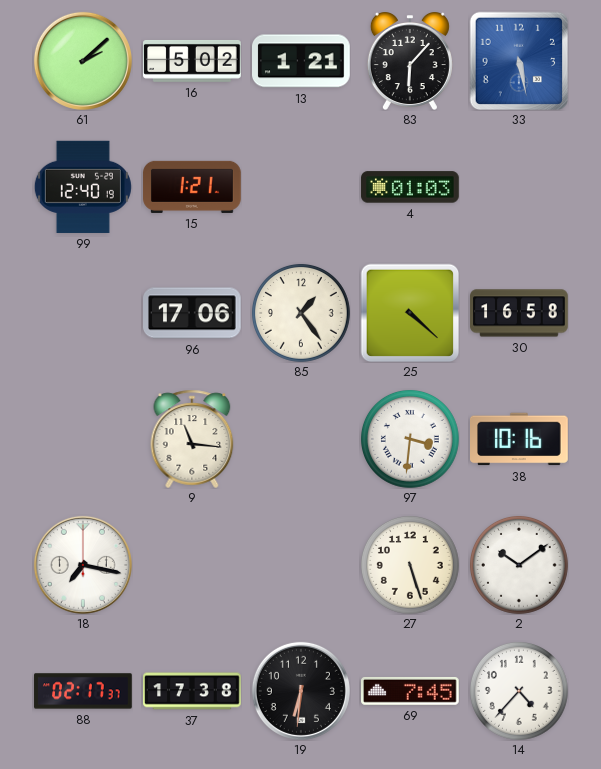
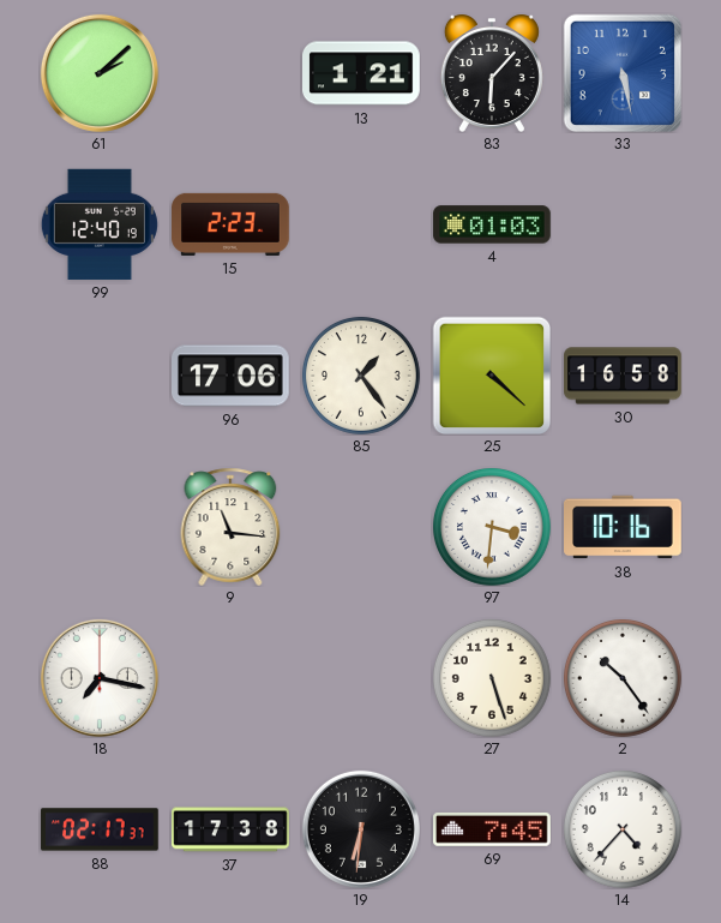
16: 5:02 -> none (192, 61)
15: 1:21 -> 2:23 (230, 224)
2: 10:09 -> 10:24 (623, 678)
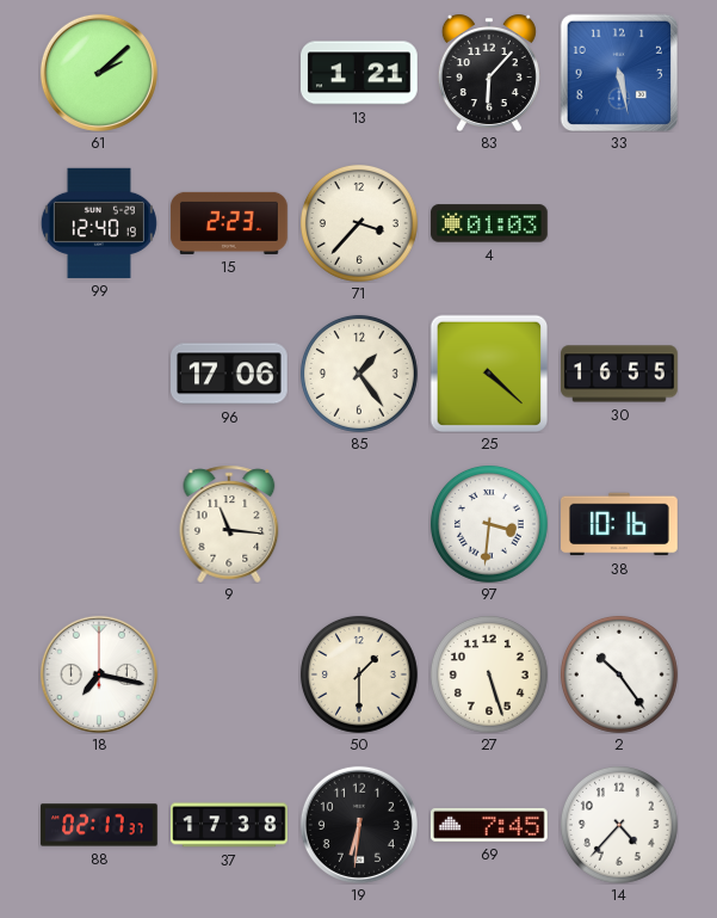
71: none -> 3:37 (359, 223)
30: 16:58 -> 16:55 (619, 374)
50: none -> 1:30 (359, 674)
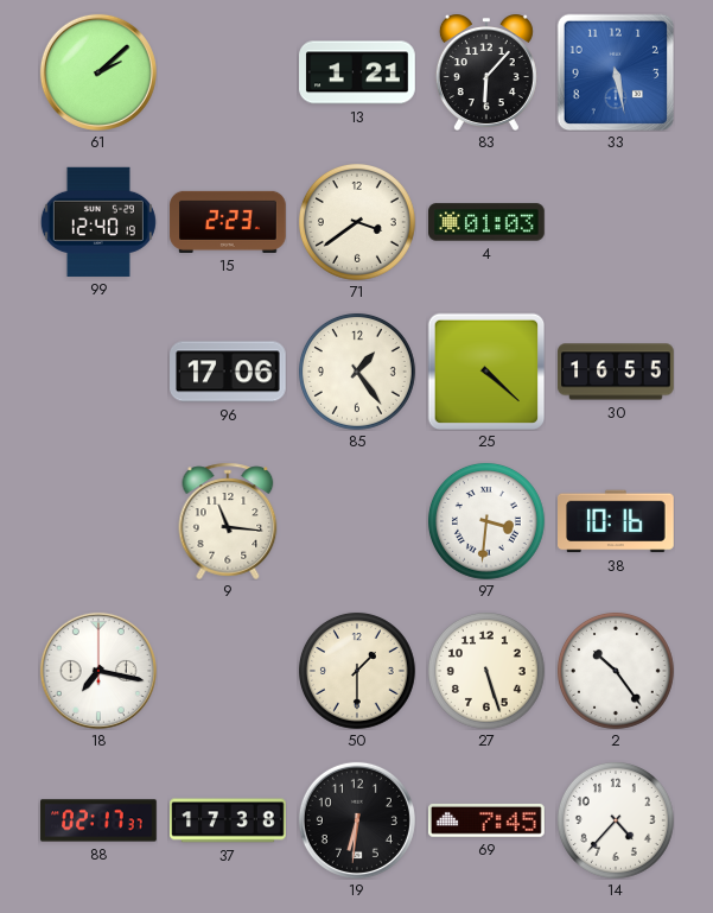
71: 3:37 -> 3:39 (357, 222)
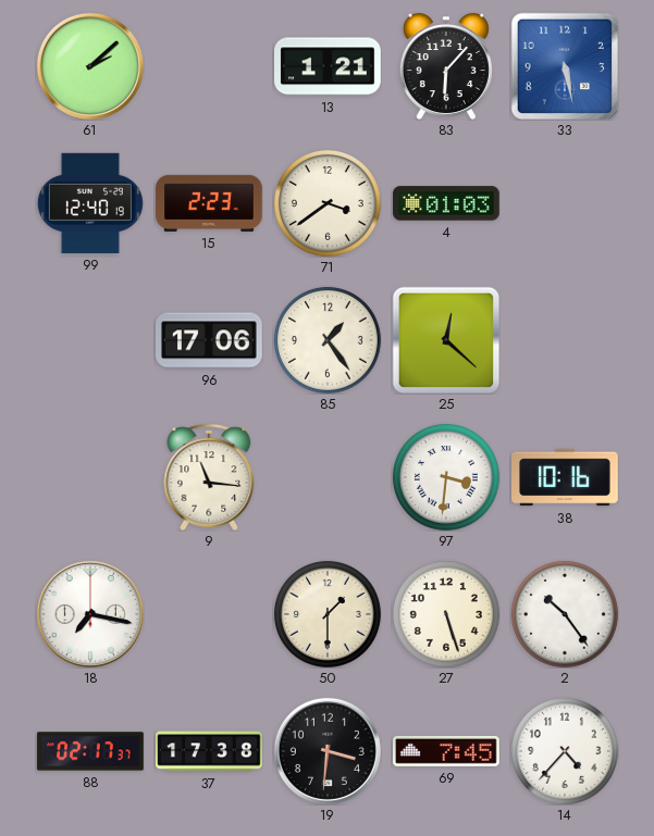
25: 4:22 -> 12:22 (446, 340)
30: 16:55 -> none (616, 372)
19: 6:31 -> 3:31 (328, 751)
